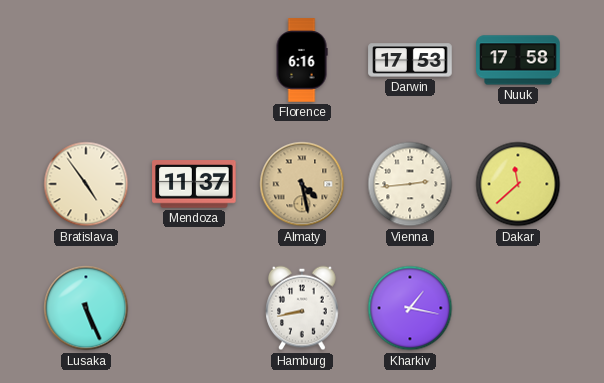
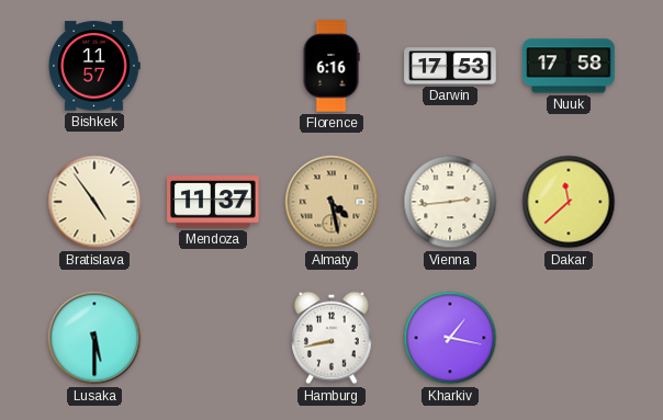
Bishkek: none -> 11:57 (94, 66)
Lusaka: 5:26 -> 5:30 (94, 338)
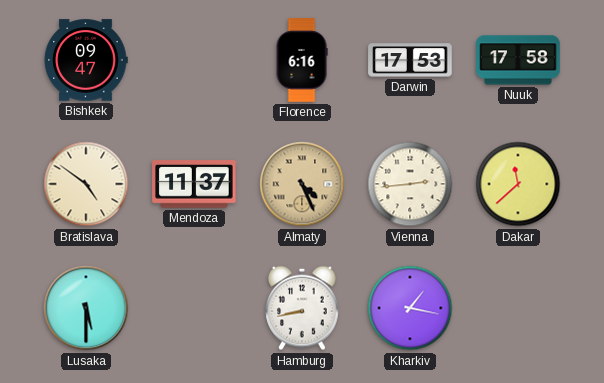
Bishkek: 11:57 -> 09:47 (86, 60)
Bratislava: 4:54 -> 4:51 (86, 184)
Almaty: 4:28 -> 4:26 (302, 184)
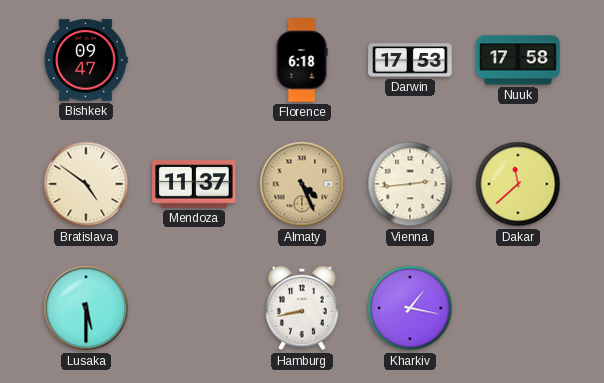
Florence: 6:16 -> 6:18 (302, 60)
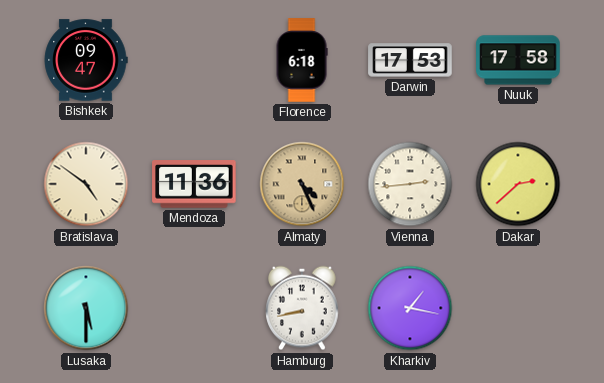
Mendoza: 11:37 -> 11:36 (194, 184)
Dakar: 11:38 -> 2:38 (518, 184)
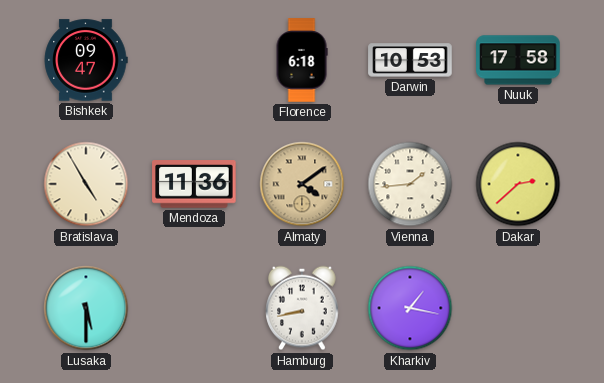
Darwin: 17:53 -> 10:53 (410, 60)
Bratislava: 4:51 -> 4:55 (86, 184)
Almaty: 4:26 -> 4:09 (302, 184)
Vienna: 2:44 -> 1:44 (410, 184)
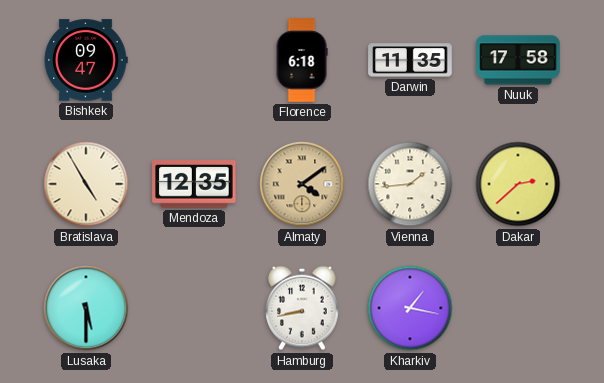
Darwin: 10:53 -> 11:35 (410, 60)
Mendoza: 11:36 -> 12:35 (194, 184)
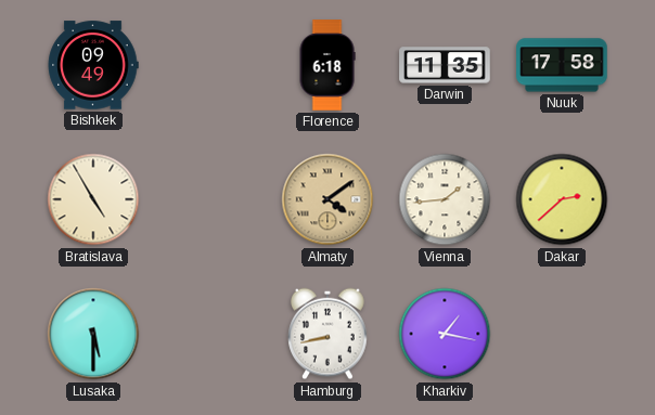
Bishkek: 09:47 -> 09:49 (93, 65)
Mendoza: 12:35 -> none (194, 184)
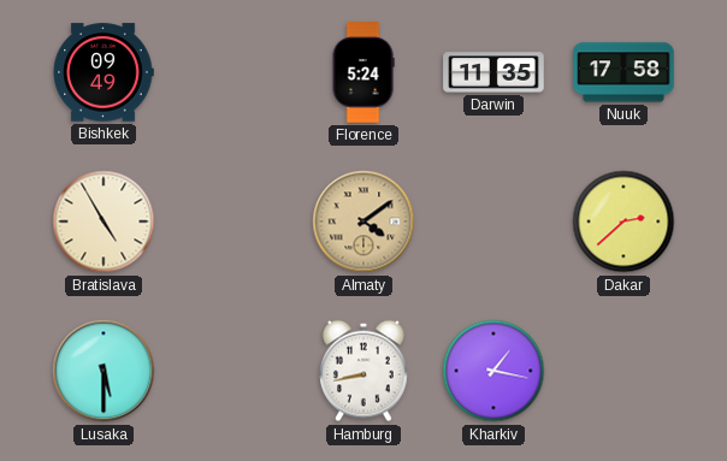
Florence: 6:18 -> 5:24 (363, 72)
Vienna: 1:44 -> none (445, 199)
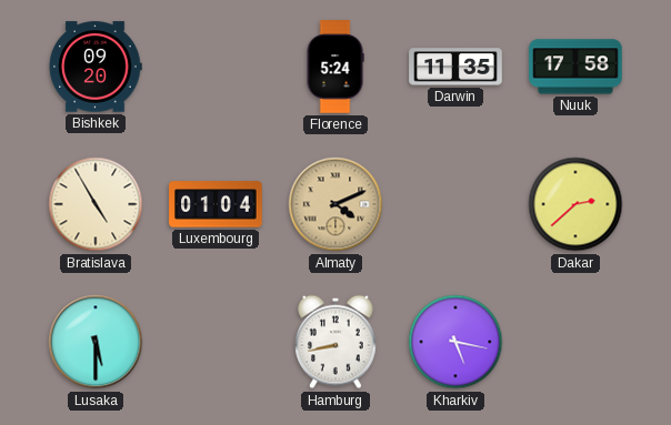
Bishkek: 09:49 -> 09:20 (96, 67)
Luxembourg: none -> 01:04 (216, 204)
Almaty: 4:09 -> 4:11 (335, 204)
Kharkiv: 1:17 -> 5:17 (455, 342)
